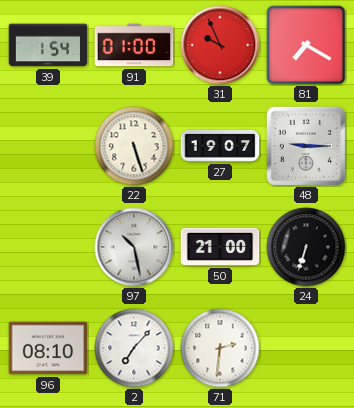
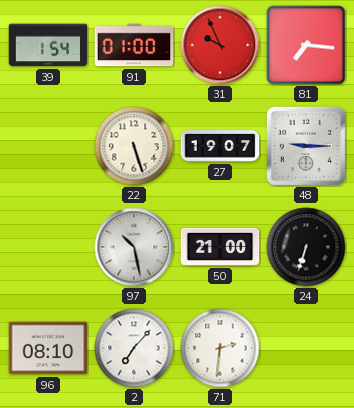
81: 7:20 -> 7:16 (306, 45)
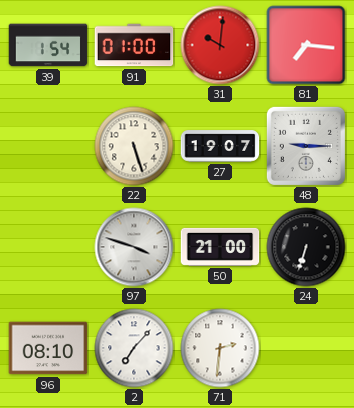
31: 9:56 -> 10:01 (220, 45)
97: 10:28 -> 3:48 (134, 247)
